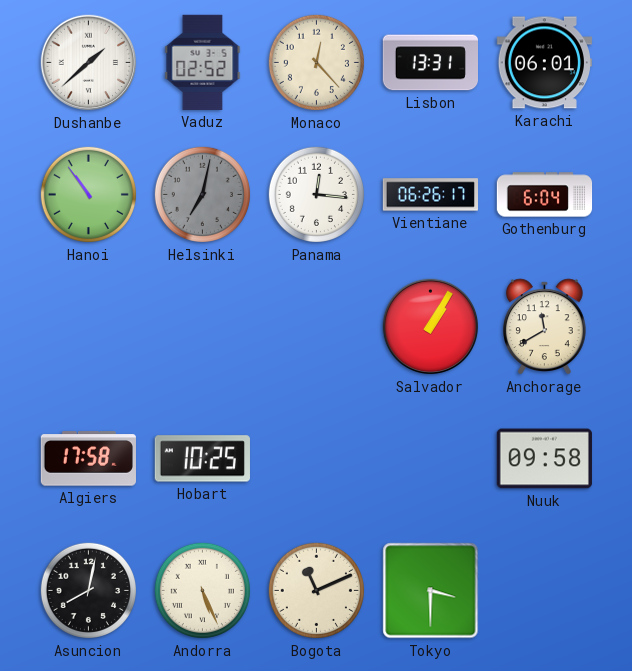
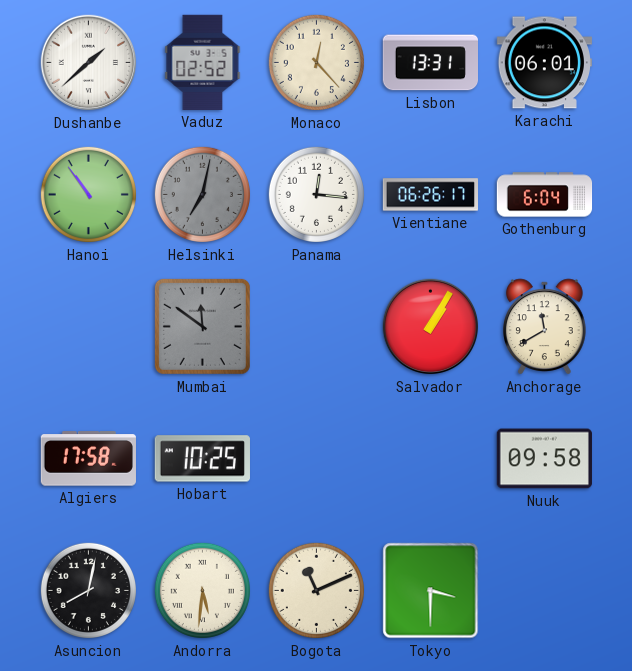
Mumbai: none -> 11:51 (202, 326)
Andorra: 5:26 -> 5:31 (202, 590)
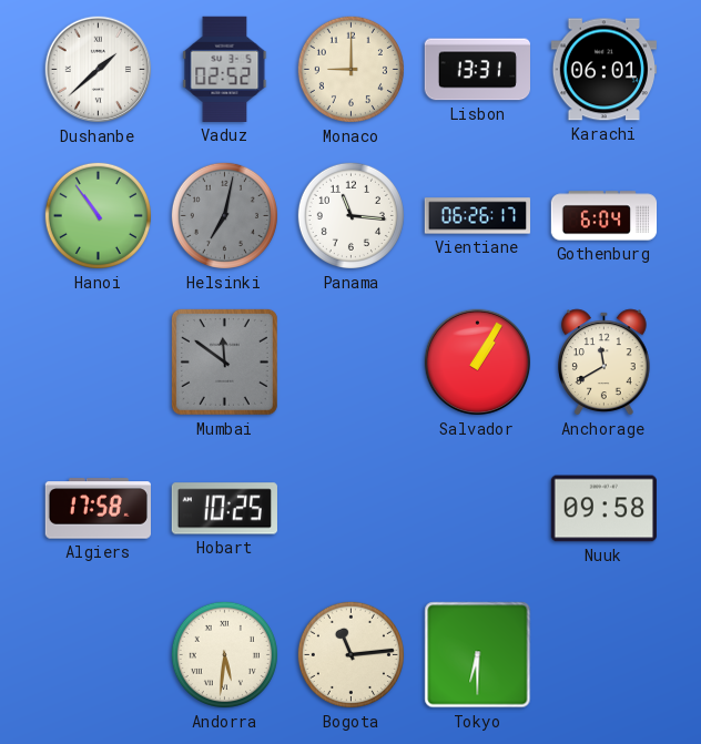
Monaco: 12:23 -> 9:00 (350, 69)
Panama: 12:16 -> 11:16 (350, 215)
Asuncion: 8:02 -> none (88, 590)
Bogota: 11:11 -> 11:14 (350, 654)
Tokyo: 3:30 -> 6:30 (478, 655)
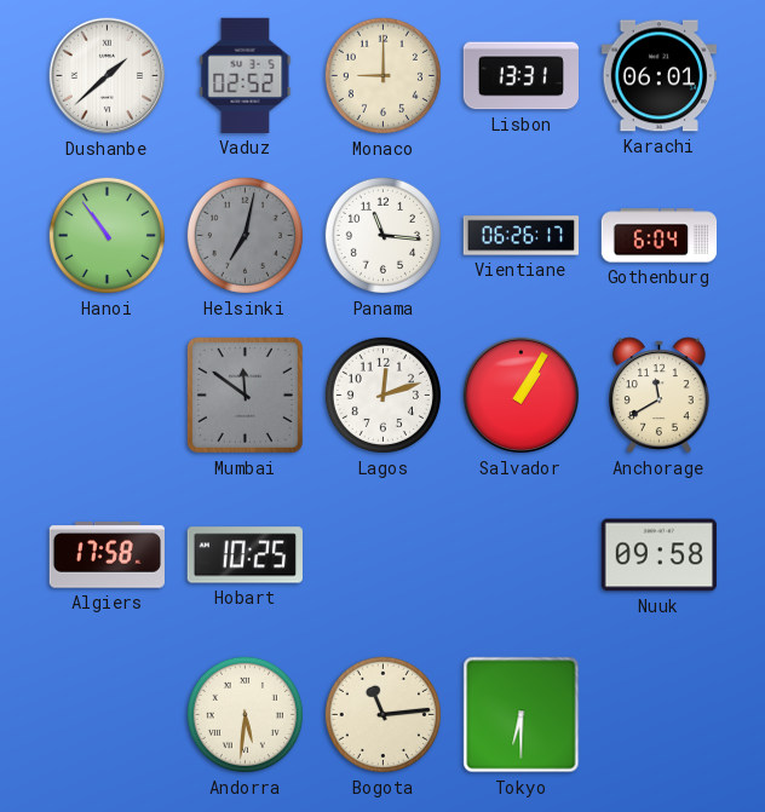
Lagos: none -> 12:12 (382, 395)
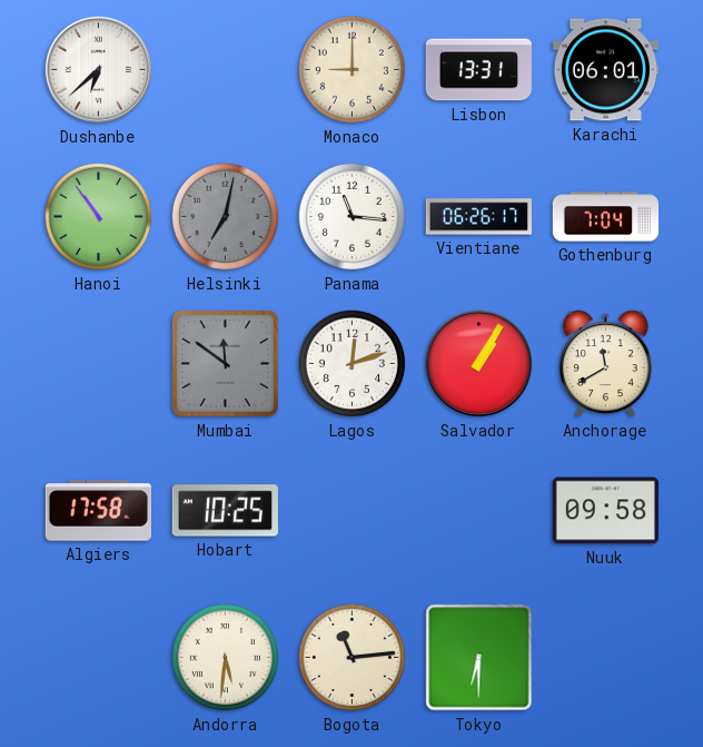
Dushanbe: 1:38 -> 6:38 (99, 70)
Vaduz: 02:52 -> none (246, 75)
Gothenburg: 6:04 -> 7:04 (606, 217)
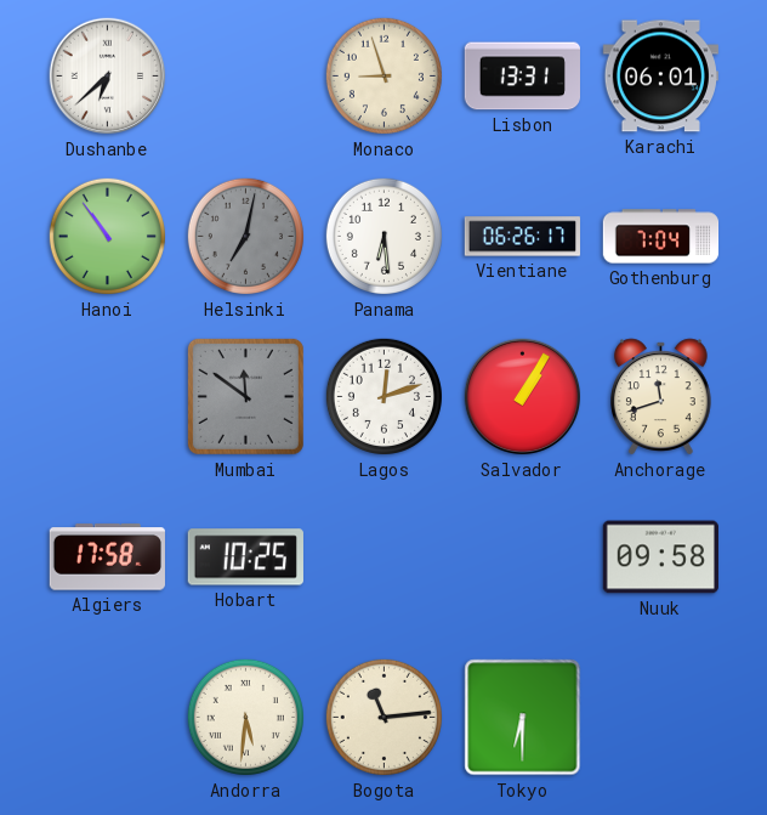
Monaco: 9:00 -> 8:57 (383, 75)
Panama: 11:16 -> 6:29 (383, 236)
Anchorage: 11:40 -> 11:42 (661, 397)
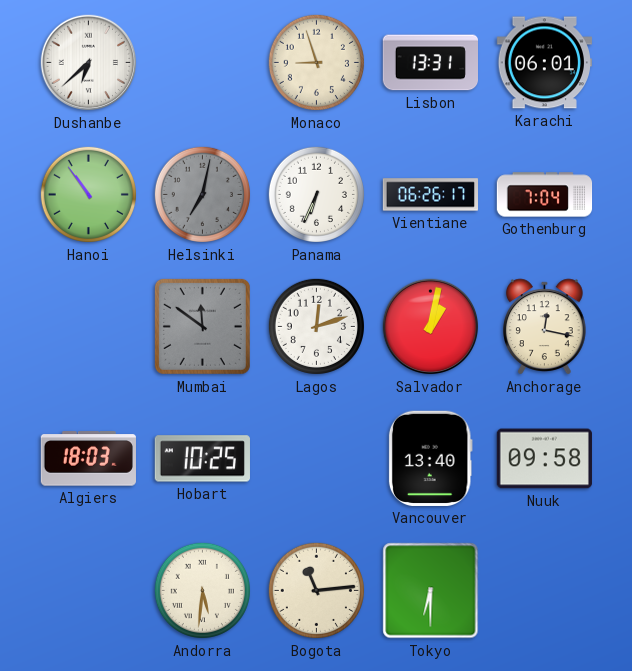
Panama: 6:29 -> 6:34 (316, 194)
Salvador: 1:05 -> 1:02 (431, 327)
Anchorage: 11:42 -> 12:17 (545, 327)
Algiers: 17:58 -> 18:03 (88, 459)
Vancouver: none -> 13:40 (430, 458)
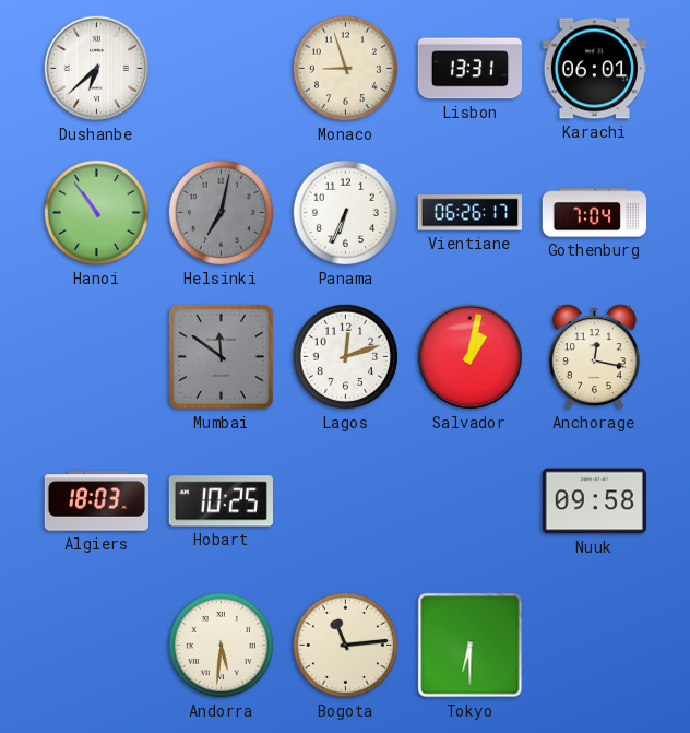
Vancouver: 13:40 -> none (430, 458)
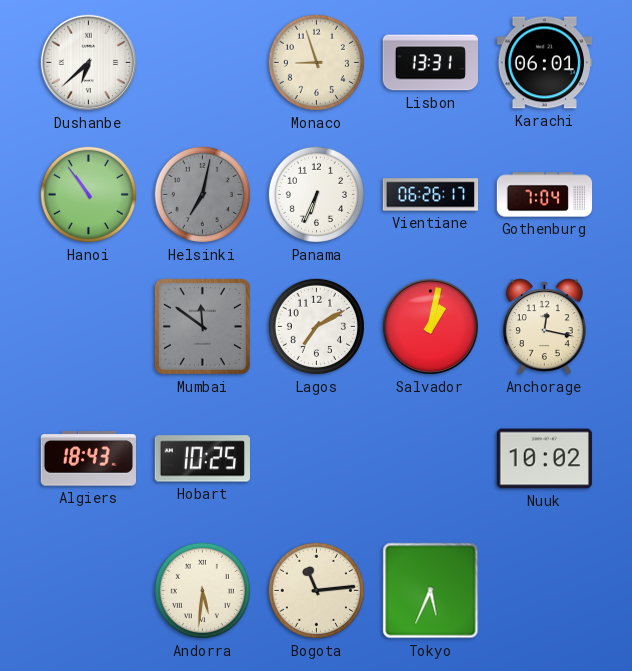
Lagos: 12:12 -> 7:10 (316, 326)
Algiers: 18:03 -> 18:43 (88, 459)
Nuuk: 09:58 -> 10:02 (544, 459)
Tokyo: 6:30 -> 5:34 (431, 591)
